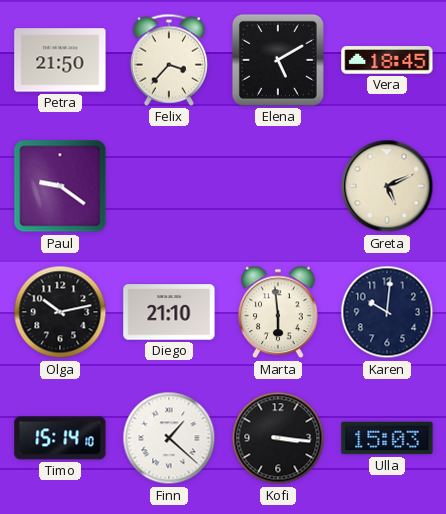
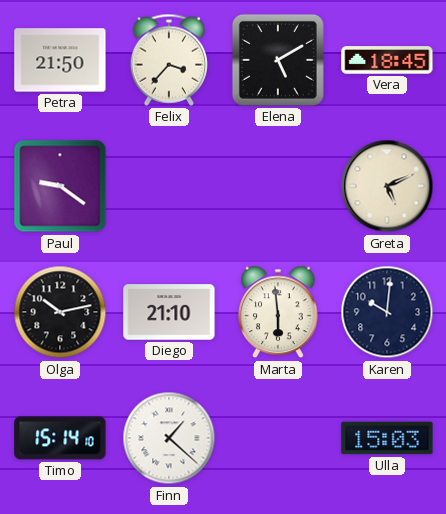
Kofi: 3:16 -> none (278, 438)
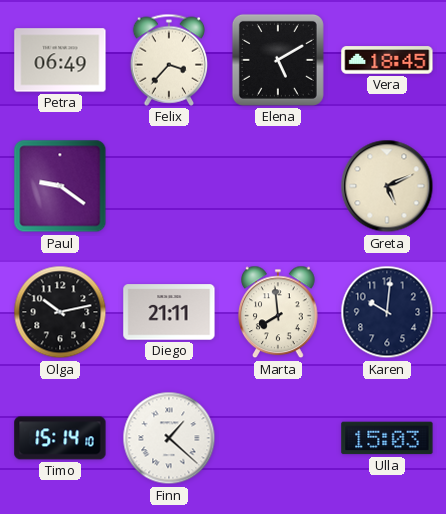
Petra: 21:50 -> 06:49 (60, 60)
Diego: 21:10 -> 21:11 (169, 312)
Marta: 5:59 -> 7:59 (279, 312)
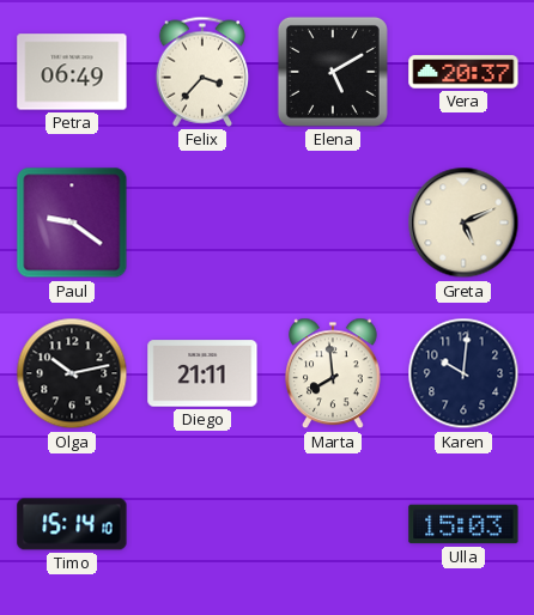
Vera: 18:45 -> 20:37 (463, 72)
Finn: 1:22 -> none (169, 438)
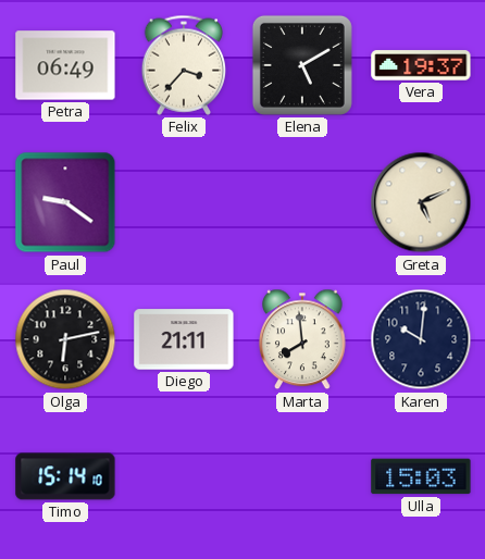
Vera: 20:37 -> 19:37 (421, 65)
Olga: 10:13 -> 6:13 (65, 339)
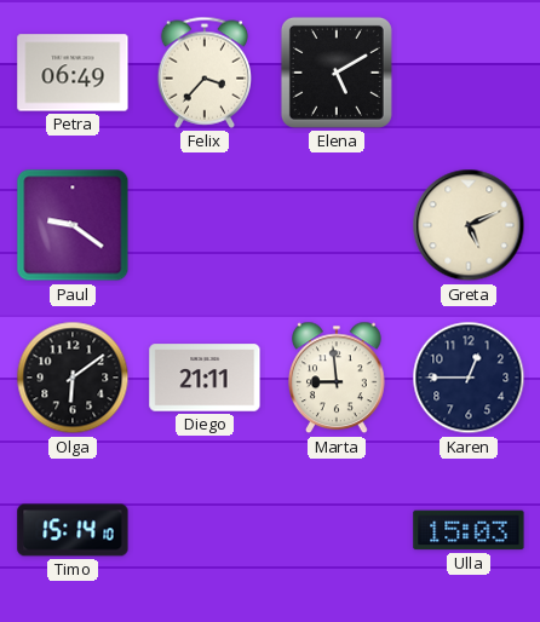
Vera: 19:37 -> none (421, 65)
Olga: 6:13 -> 6:09 (73, 378)
Marta: 7:59 -> 8:59 (338, 378)
Karen: 10:01 -> 12:45 (469, 378)
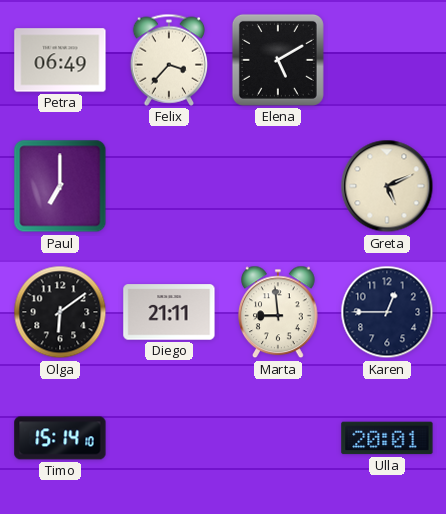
Paul: 9:21 -> 7:00 (60, 186)
Ulla: 15:03 -> 20:01 (387, 438)
